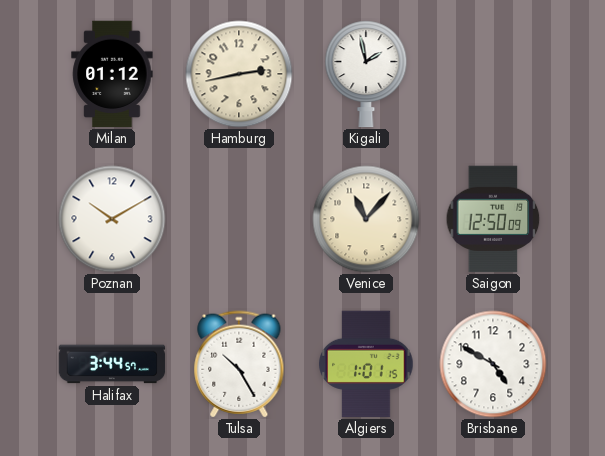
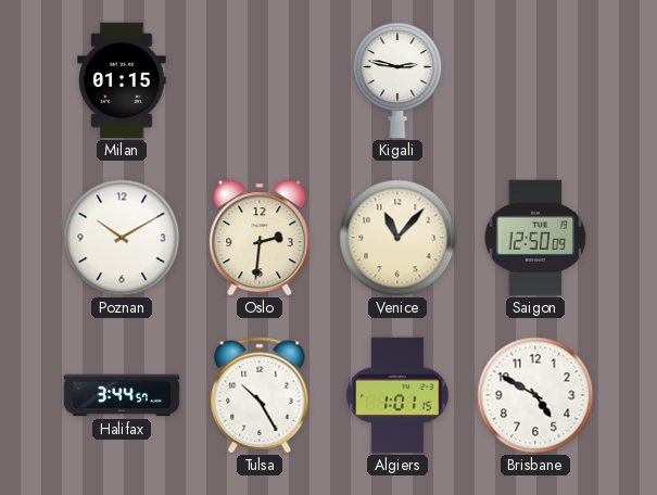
Milan: 01:12 -> 01:15 (122, 80)
Hamburg: 2:43 -> none (239, 74)
Kigali: 1:58 -> 2:47 (397, 80)
Oslo: none -> 2:31 (260, 238)
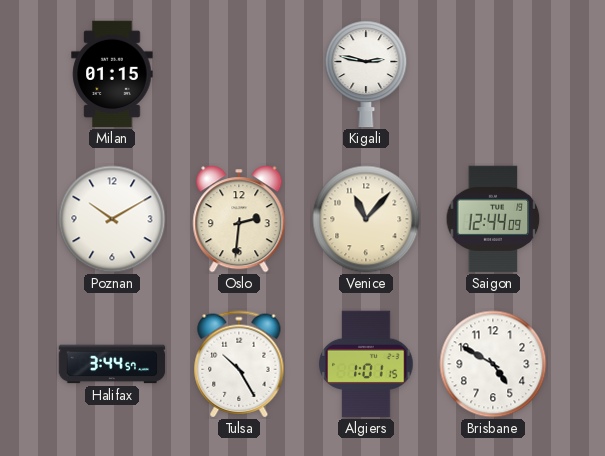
Saigon: 12:50 -> 12:44 (493, 219)
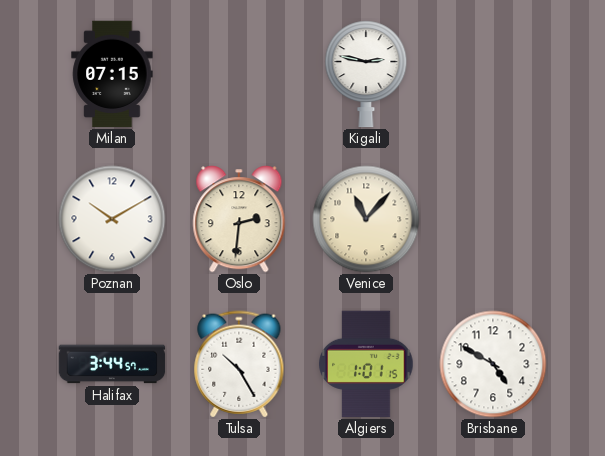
Milan: 01:15 -> 07:15 (112, 74)
Saigon: 12:44 -> none (493, 219)
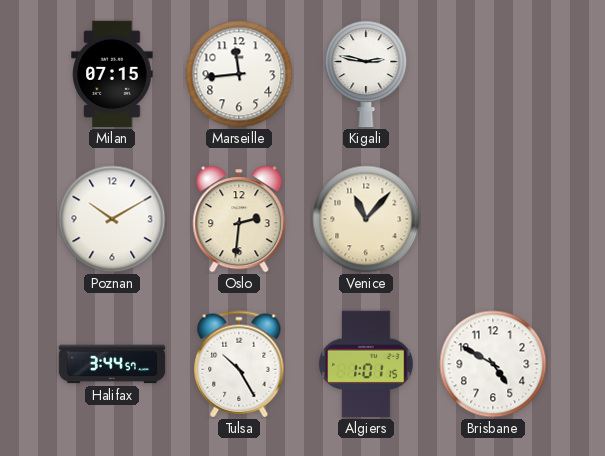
Marseille: none -> 11:44 (239, 74)
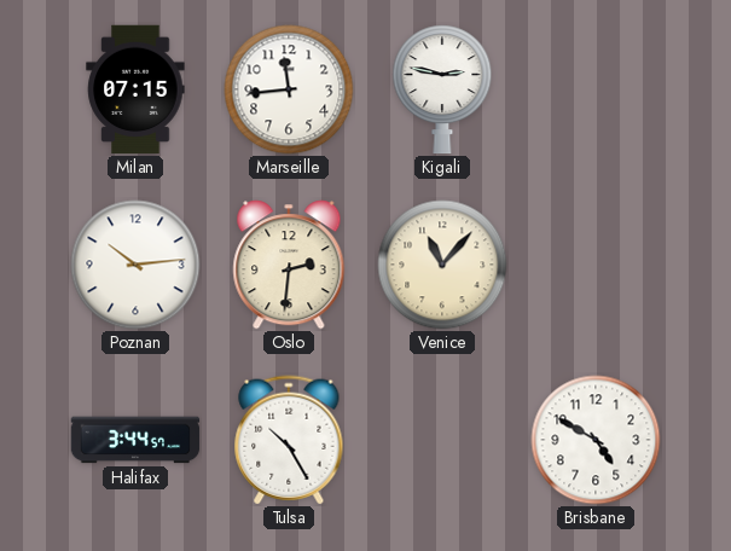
Poznan: 10:10 -> 10:14 (135, 265)
Algiers: 1:01 -> none (366, 364)
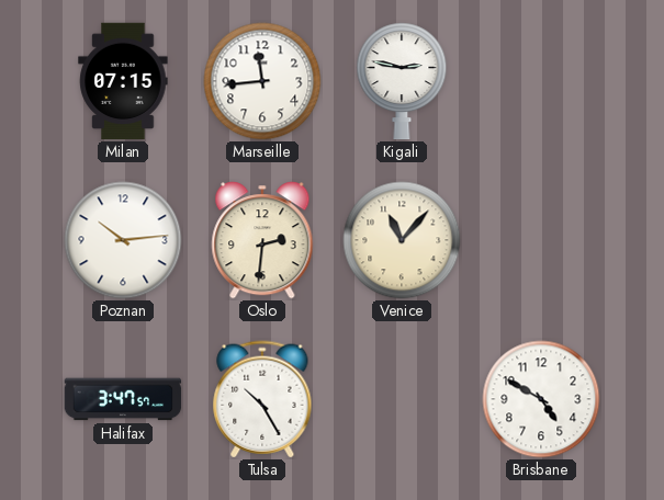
Halifax: 3:44 -> 3:47 (123, 399)
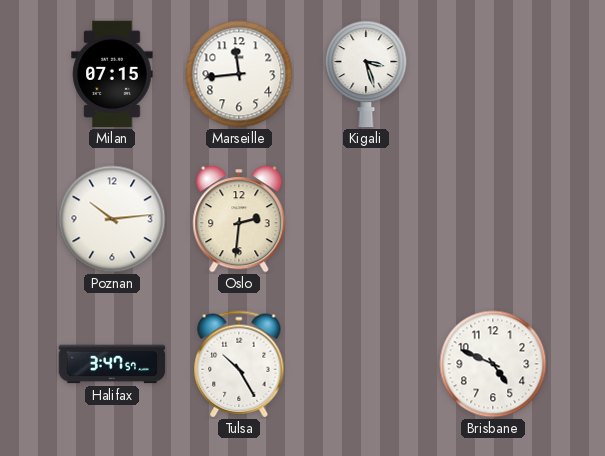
Kigali: 2:47 -> 3:27 (366, 74)
Venice: 11:07 -> none (402, 240)
Brisbane: 4:50 -> 4:49 (493, 364)
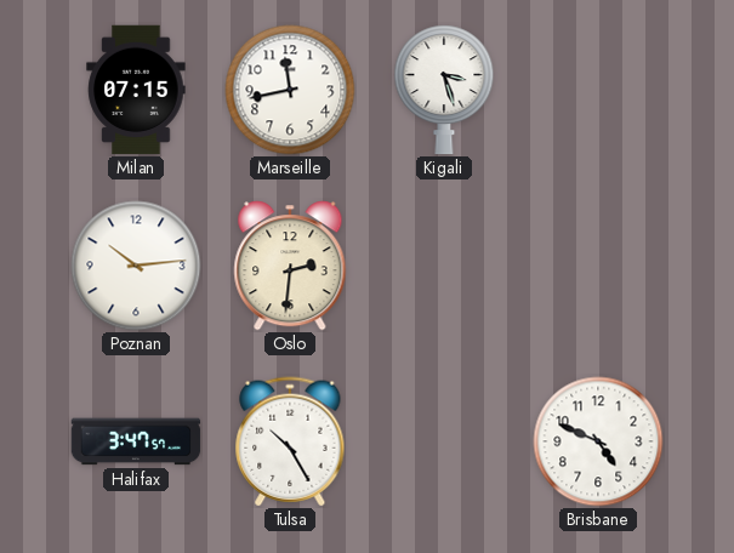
Marseille: 11:44 -> 11:43 (290, 90)
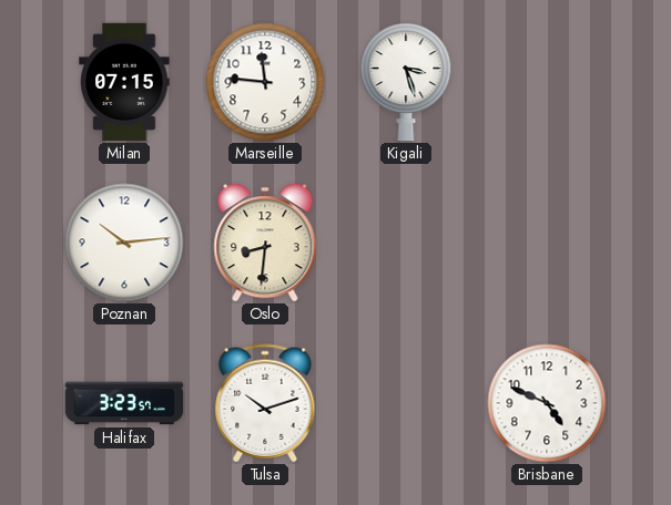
Marseille: 11:43 -> 11:46 (265, 82)
Oslo: 2:31 -> 8:31 (265, 243)
Halifax: 3:47 -> 3:23 (124, 403)
Tulsa: 10:25 -> 10:12 (265, 403)
